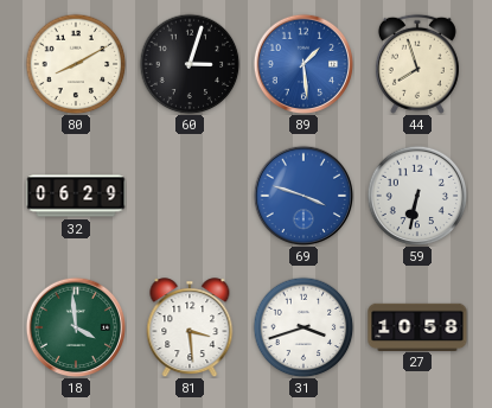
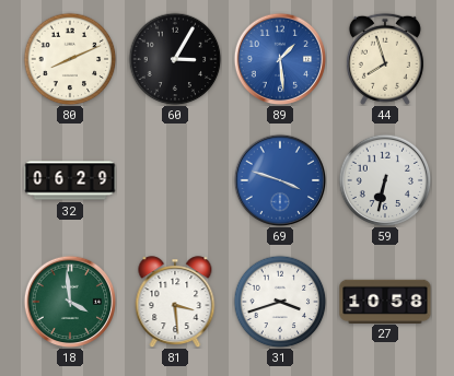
80: 8:10 -> 8:11 (70, 59)
60: 3:03 -> 3:05 (175, 59)
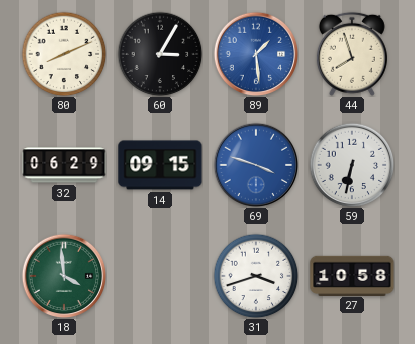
14: none -> 09:15 (160, 165)
81: 3:29 -> none (175, 302)
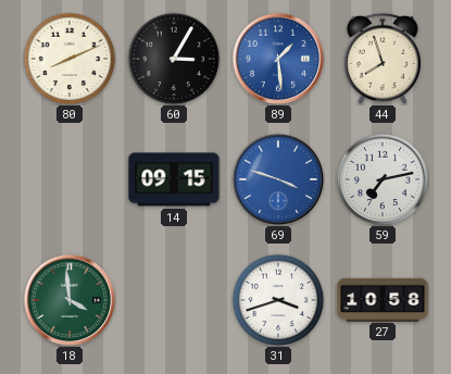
32: 06:29 -> none (64, 165)
59: 6:32 -> 7:13 (383, 179)
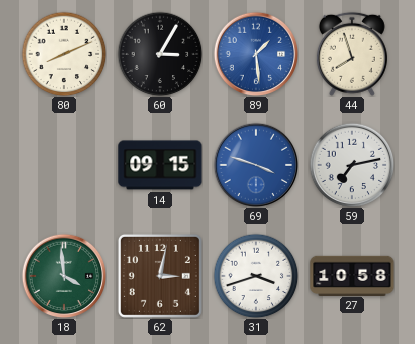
62: none -> 3:02 (160, 276)
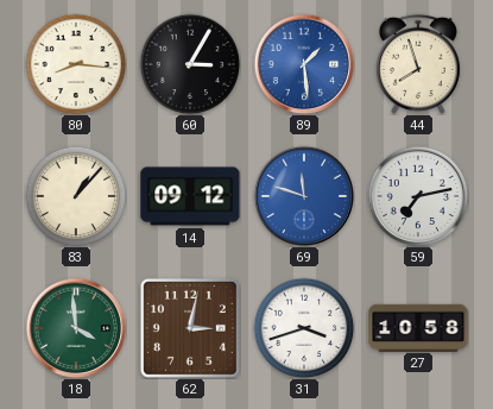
80: 8:11 -> 8:16 (76, 64)
83: none -> 1:07 (76, 196)
14: 09:15 -> 09:12 (190, 196)
69: 3:48 -> 11:48 (304, 196)
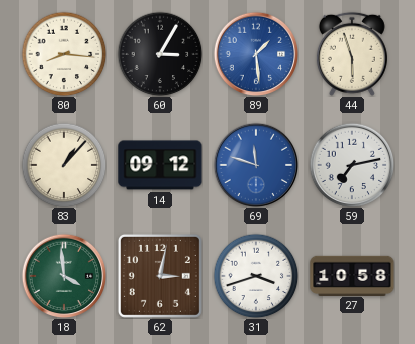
44: 7:57 -> 5:57 (352, 54)
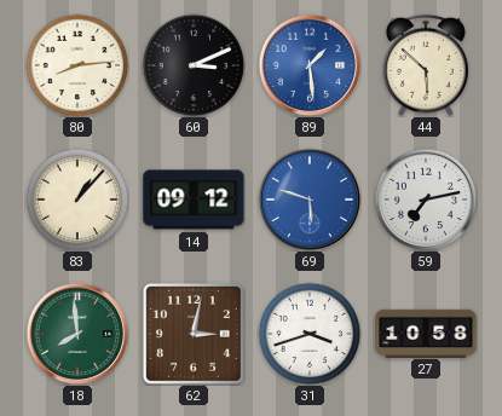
80: 8:16 -> 8:14 (77, 65)
60: 3:05 -> 3:11 (194, 65)
44: 5:57 -> 5:52 (426, 65)
69: 11:48 -> 5:48 (310, 200)
18: 3:59 -> 7:59 (77, 334)
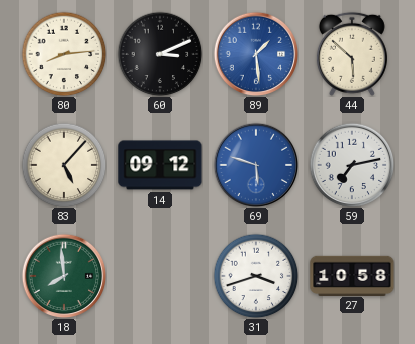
83: 1:07 -> 5:07 (64, 165)
62: 3:02 -> none (194, 334)
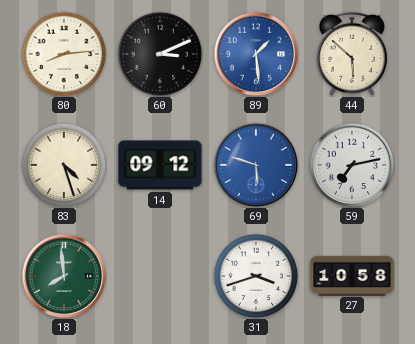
83: 5:07 -> 4:27 (64, 165)
